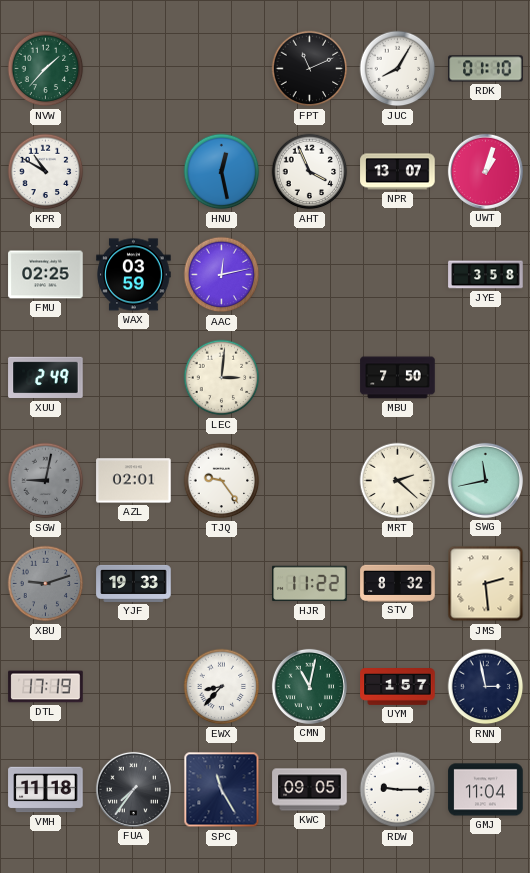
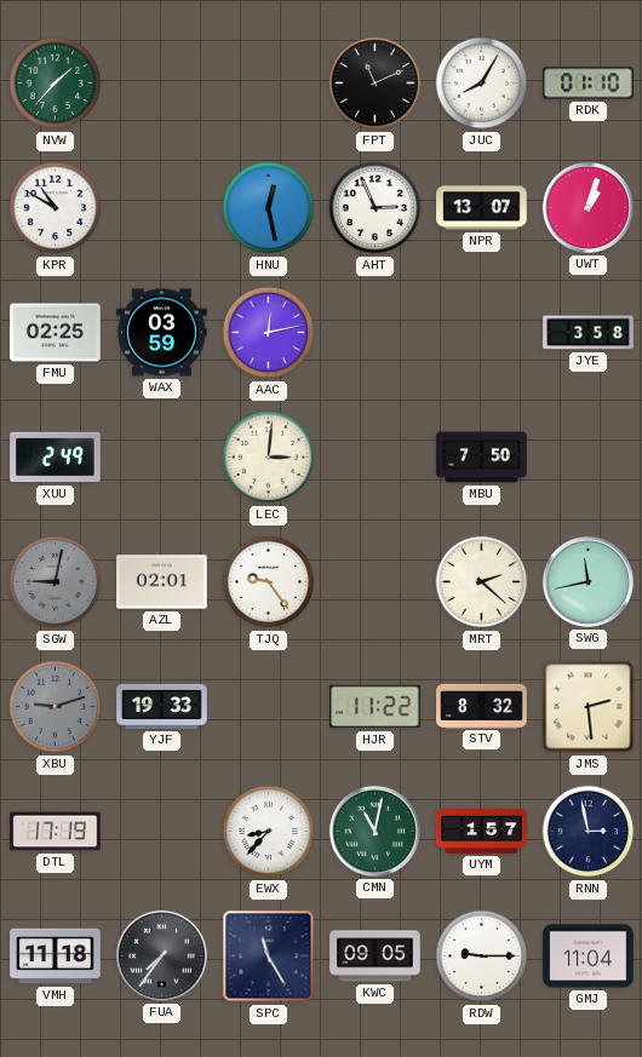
AHT: 3:56 -> 2:56 (376, 208)
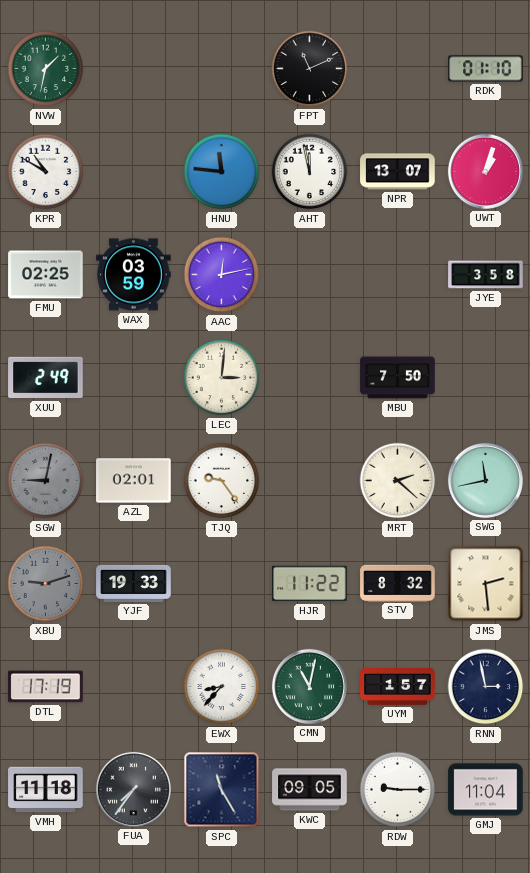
NVW: 1:37 -> 1:32 (46, 69)
JUC: 8:05 -> none (482, 84)
HNU: 12:28 -> 11:46 (222, 172)
AHT: 2:56 -> 11:58 (310, 172)
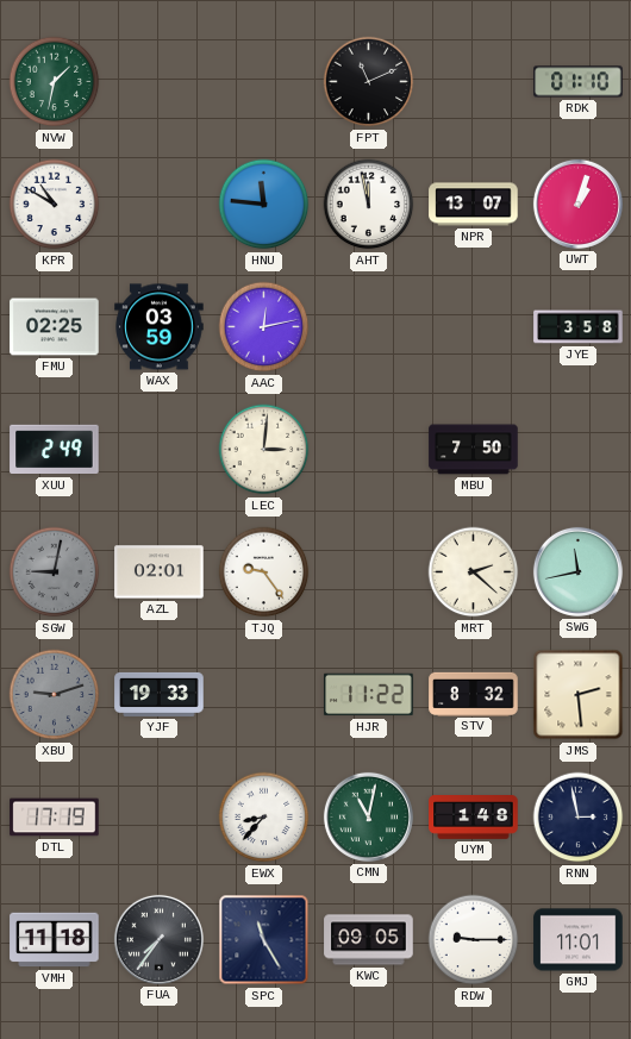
UYM: 1:57 -> 1:48 (474, 818)
GMJ: 11:04 -> 11:01 (579, 940)
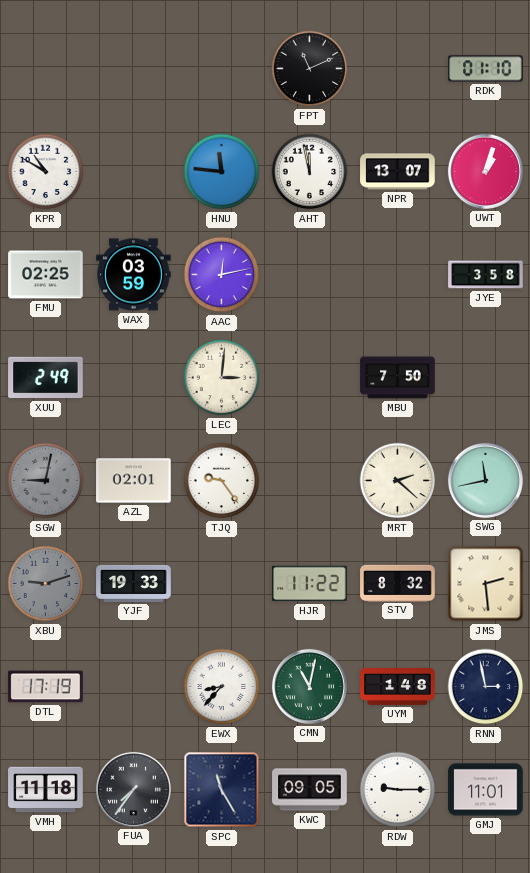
NVW: 1:32 -> none (55, 82)
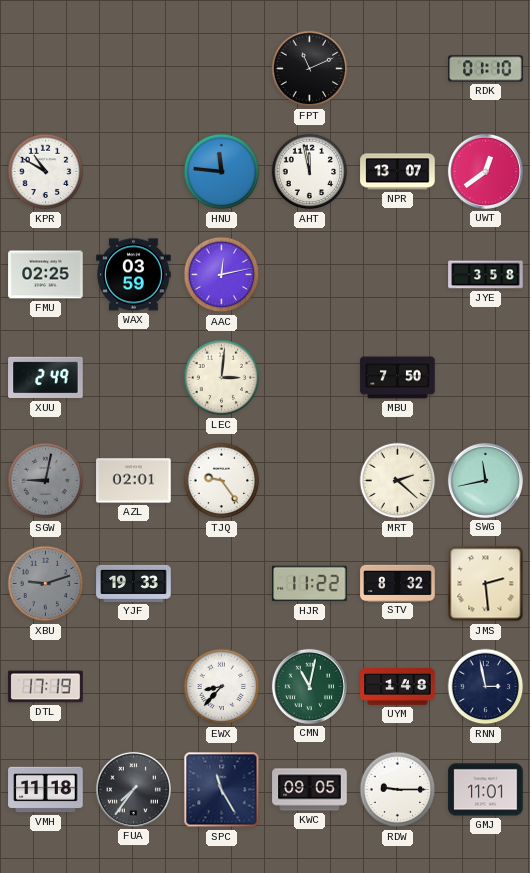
UWT: 1:03 -> 12:39 (485, 171)
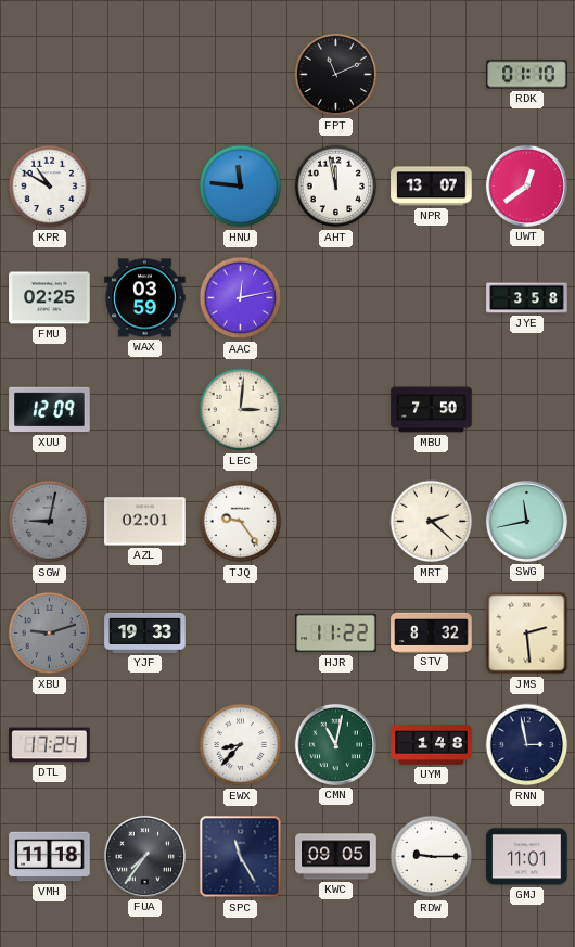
XUU: 2:49 -> 12:09 (50, 410)
DTL: 17:19 -> 17:24 (50, 745)
